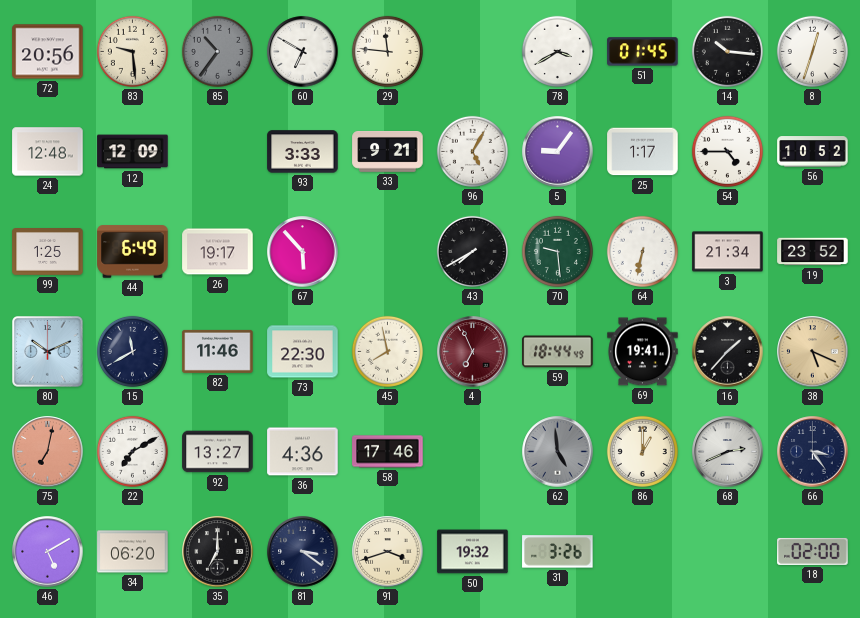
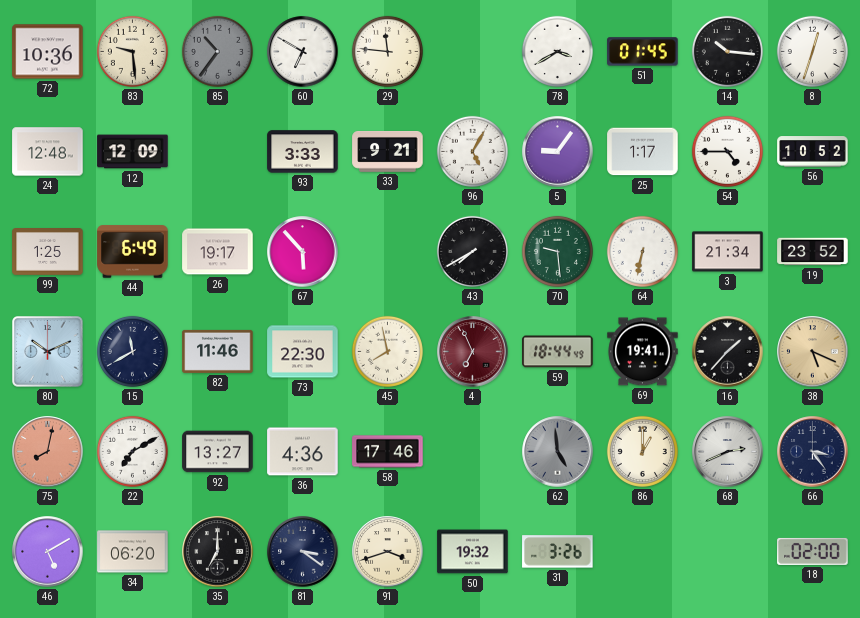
72: 20:56 -> 10:36 (48, 52)
75: 7:02 -> 8:02 (48, 452)
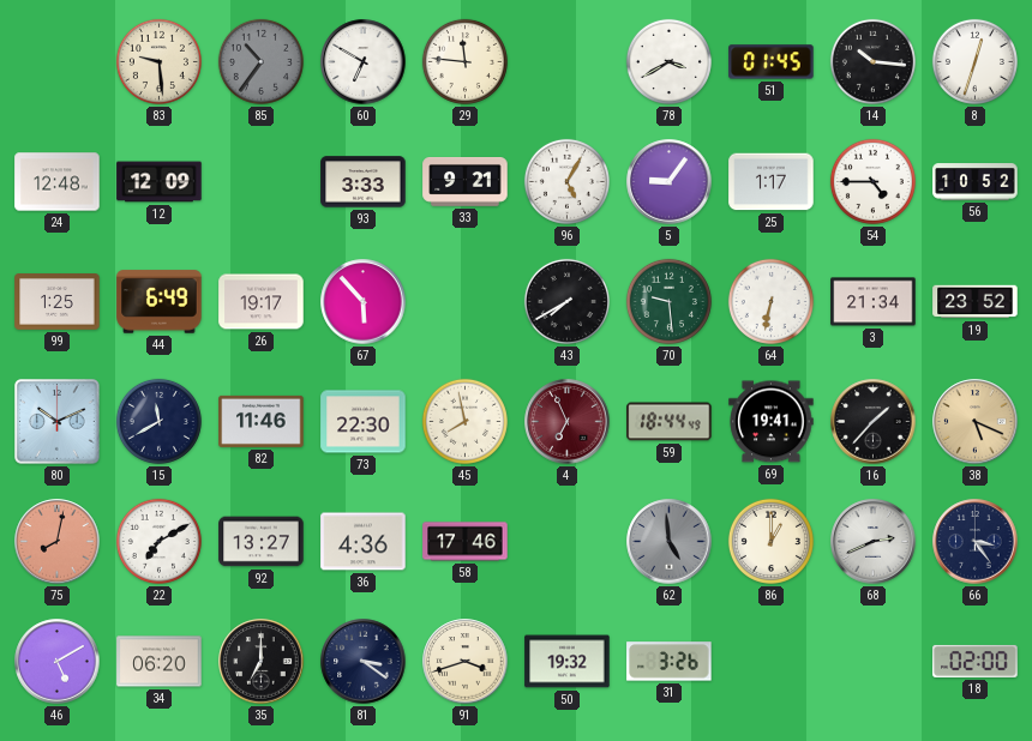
72: 10:36 -> none (48, 52)
